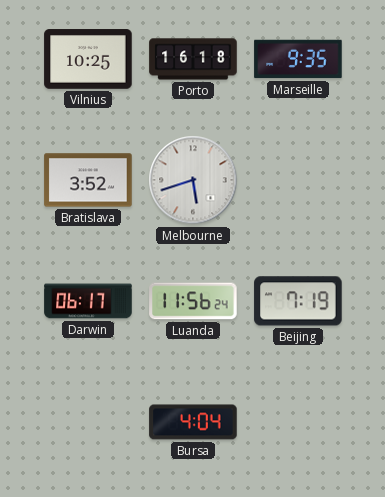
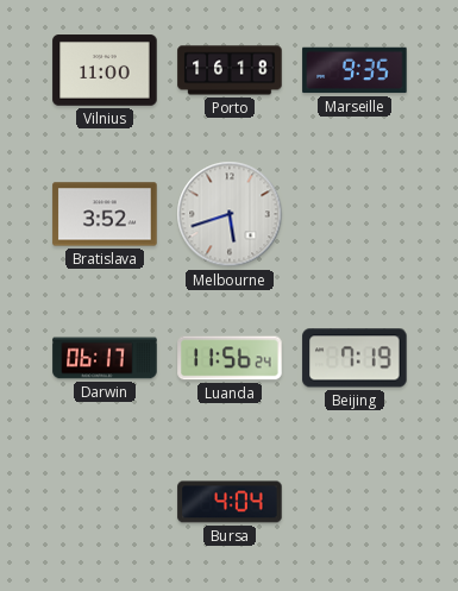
Vilnius: 10:25 -> 11:00 (105, 70)
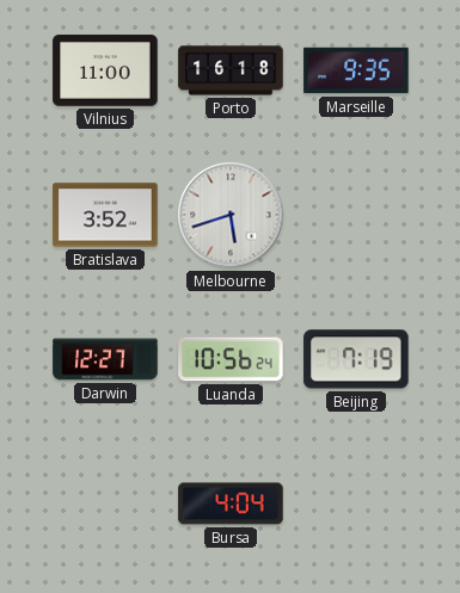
Darwin: 06:17 -> 12:27 (105, 359)
Luanda: 11:56 -> 10:56 (231, 359)
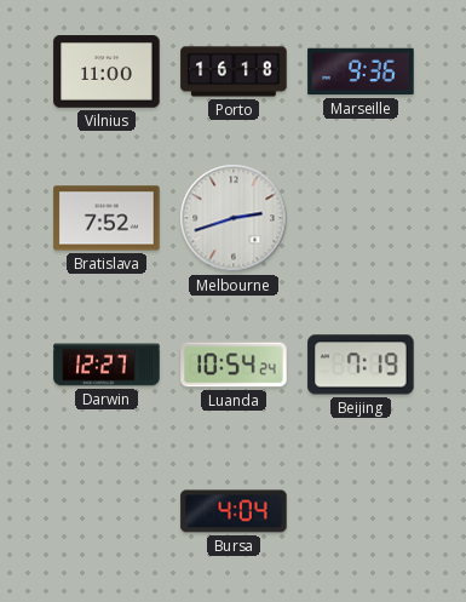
Marseille: 9:35 -> 9:36 (361, 71)
Bratislava: 3:52 -> 7:52 (107, 218)
Melbourne: 5:42 -> 2:42 (234, 218)
Luanda: 10:56 -> 10:54 (234, 365)
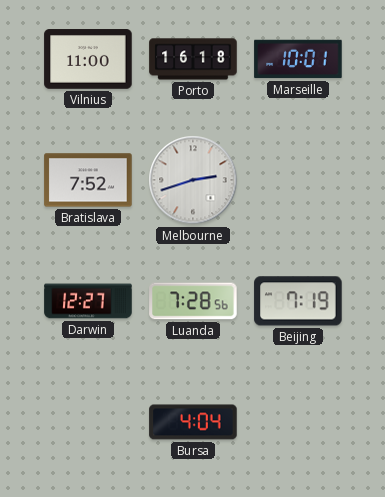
Marseille: 9:36 -> 10:01 (298, 59)
Luanda: 10:54 -> 7:28 (193, 301)
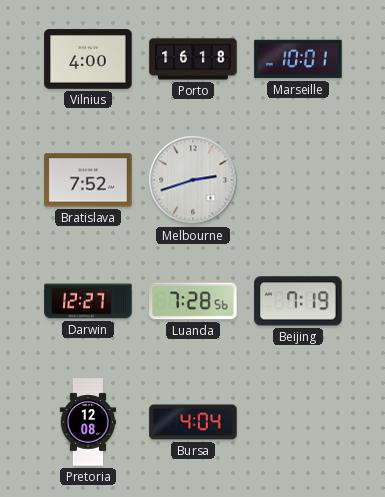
Vilnius: 11:00 -> 4:00 (88, 59)
Pretoria: none -> 12:08 (88, 422)
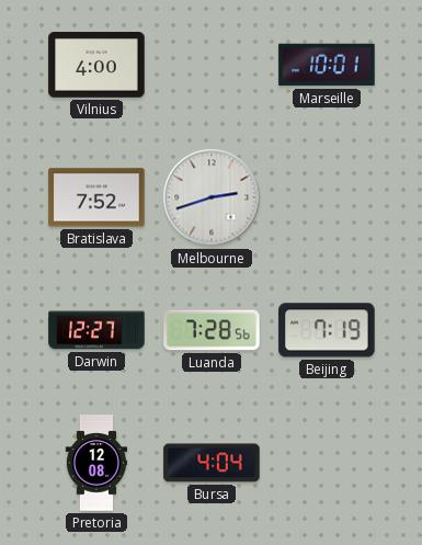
Porto: 16:18 -> none (193, 59)
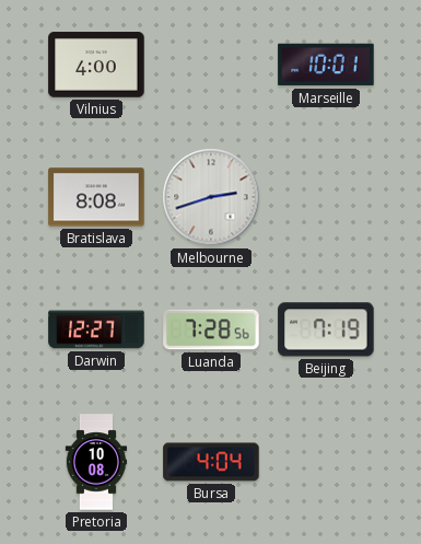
Bratislava: 7:52 -> 8:08 (96, 197)
Pretoria: 12:08 -> 10:08 (96, 462)
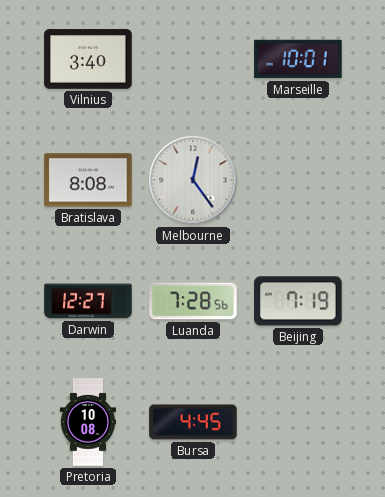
Vilnius: 4:00 -> 3:40 (88, 59)
Melbourne: 2:42 -> 12:24 (193, 180)
Bursa: 4:04 -> 4:45 (193, 422)
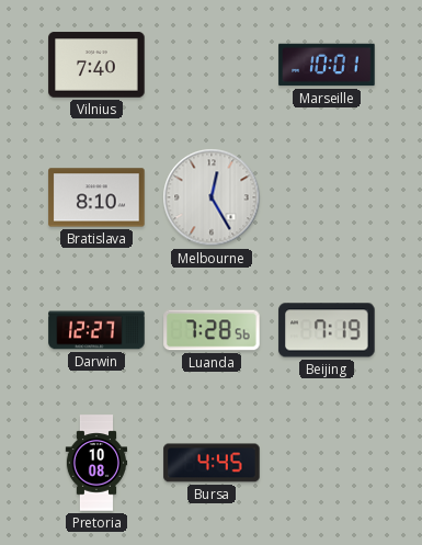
Vilnius: 3:40 -> 7:40 (96, 65)
Bratislava: 8:08 -> 8:10 (96, 197)
Melbourne: 12:24 -> 12:25 (212, 197)
